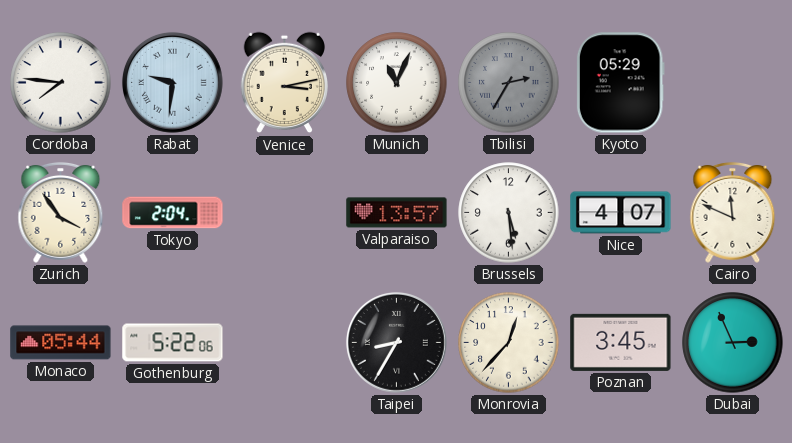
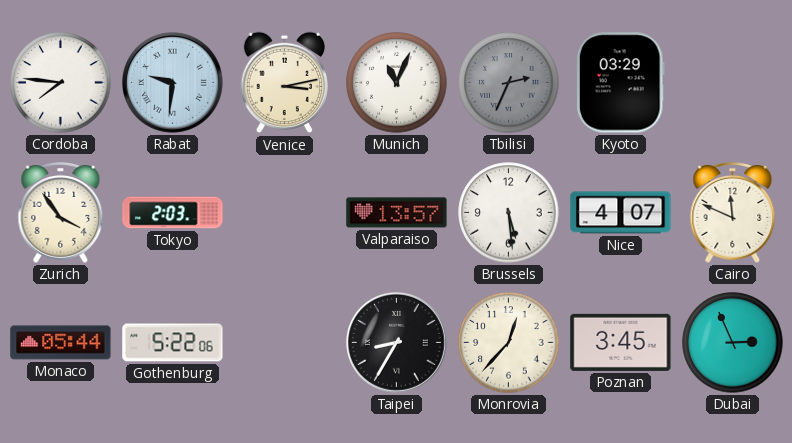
Tbilisi: 2:35 -> 2:34 (509, 83)
Kyoto: 05:29 -> 03:29 (620, 83)
Tokyo: 2:04 -> 2:03 (173, 213)
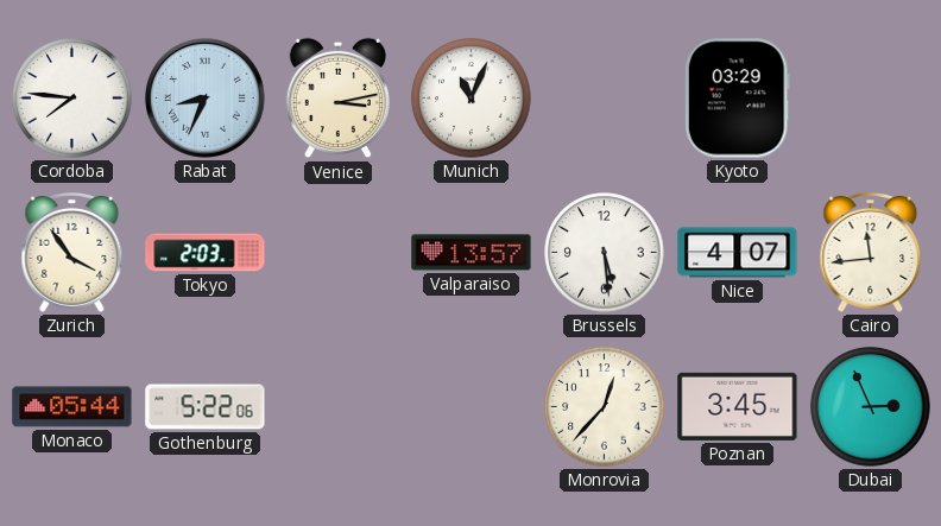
Rabat: 9:31 -> 8:34 (204, 97)
Tbilisi: 2:34 -> none (509, 83)
Cairo: 11:49 -> 11:44 (871, 252)
Taipei: 8:35 -> none (396, 342)
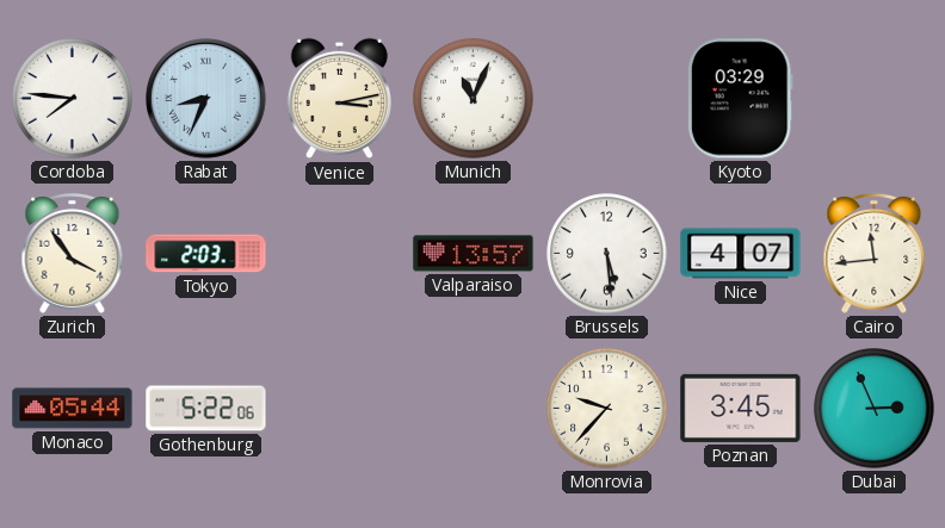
Monrovia: 12:37 -> 9:37 (607, 409)
